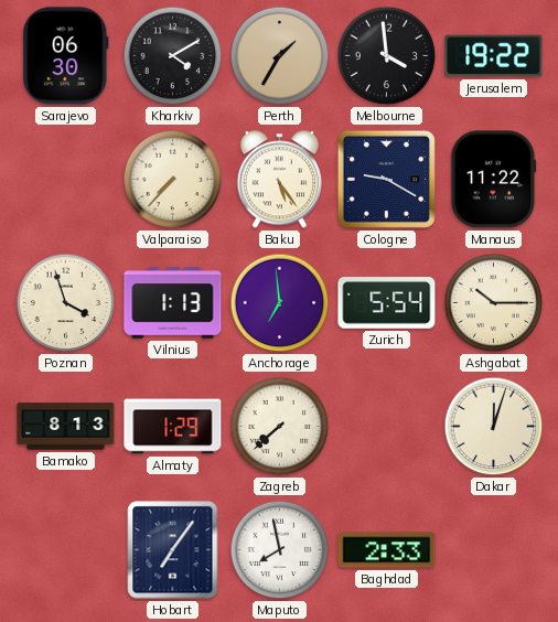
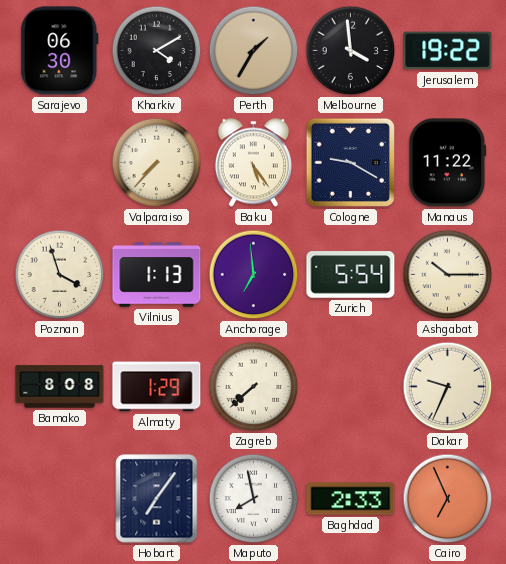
Bamako: 8:13 -> 8:08 (60, 387)
Dakar: 12:03 -> 9:34 (448, 387)
Cairo: none -> 6:56 (448, 499)
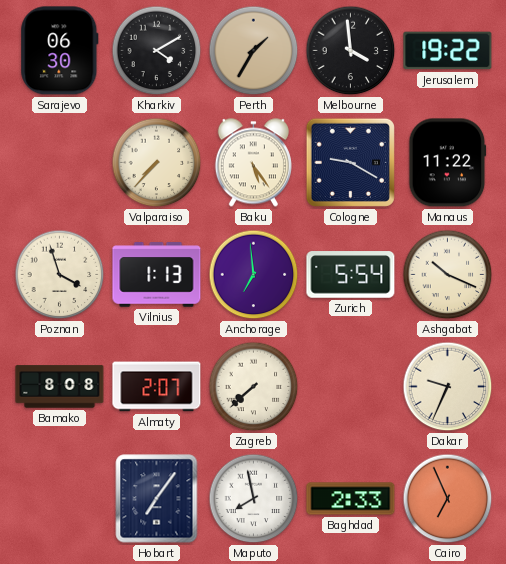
Ashgabat: 10:15 -> 10:19 (448, 275)
Almaty: 1:29 -> 2:07 (157, 387)
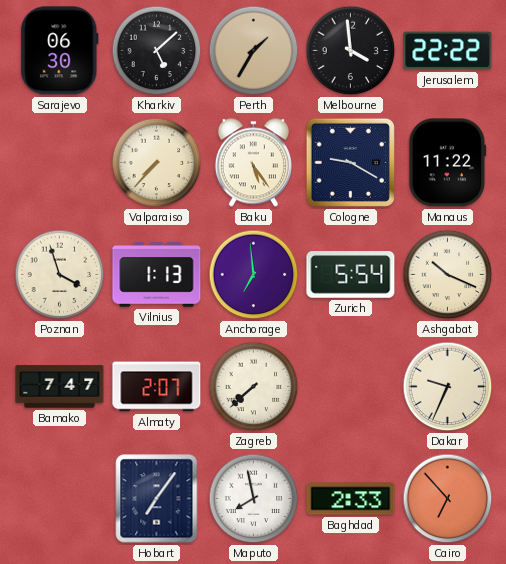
Kharkiv: 4:10 -> 5:08 (157, 51)
Jerusalem: 19:22 -> 22:22 (448, 51)
Bamako: 8:08 -> 7:47 (60, 387)
Cairo: 6:56 -> 6:53 (448, 499)
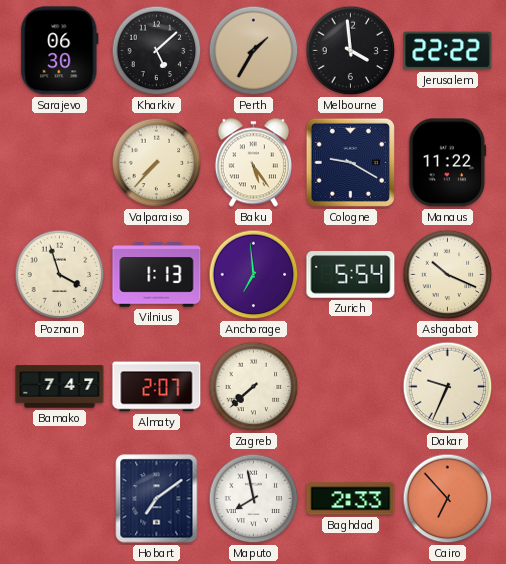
Hobart: 7:06 -> 7:09 (157, 499)
